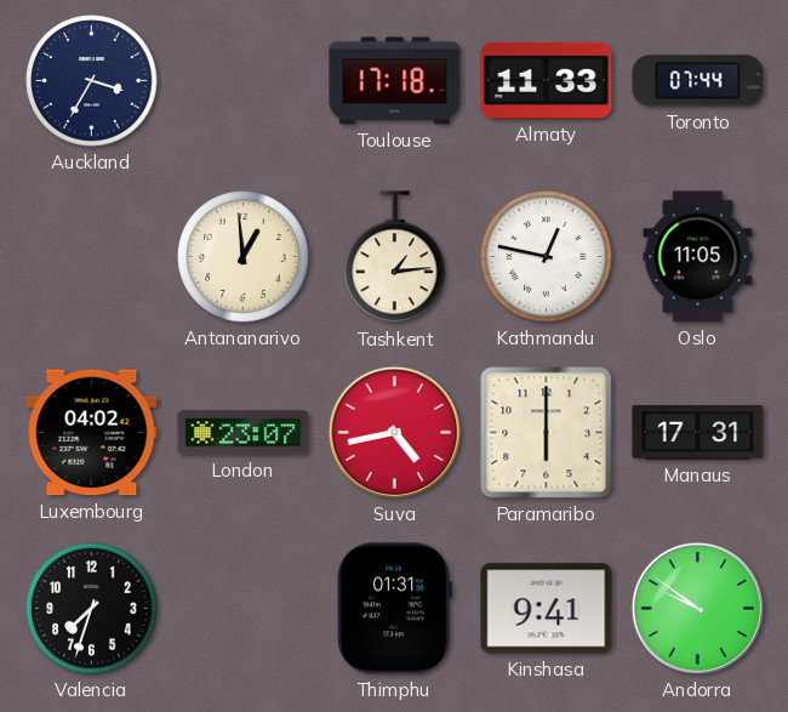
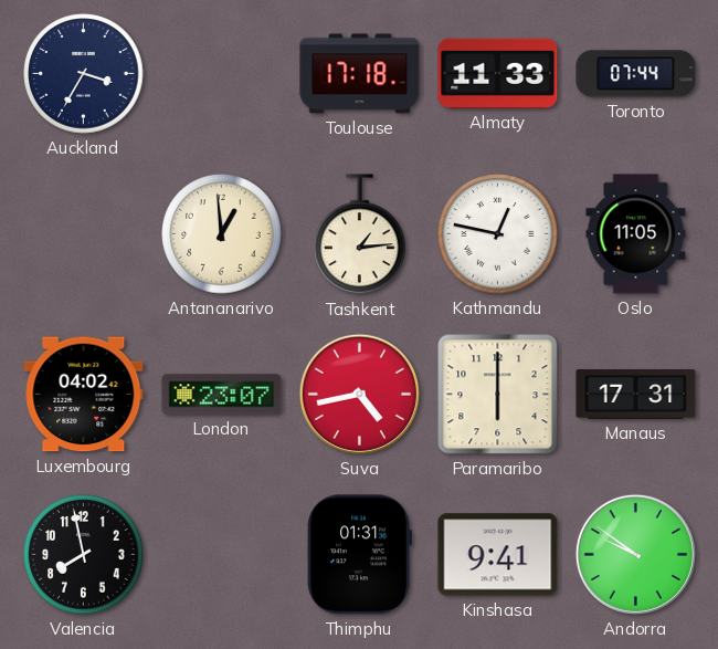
Valencia: 7:33 -> 7:58 (84, 555)
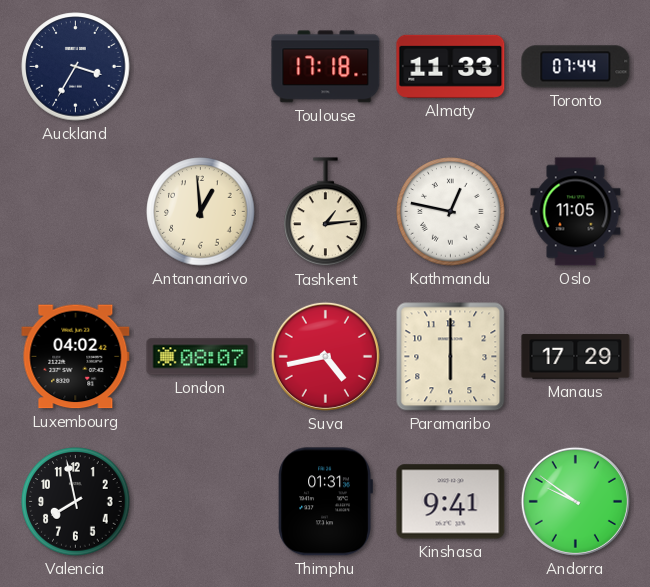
London: 23:07 -> 08:07 (201, 357)
Manaus: 17:31 -> 17:29 (576, 357)
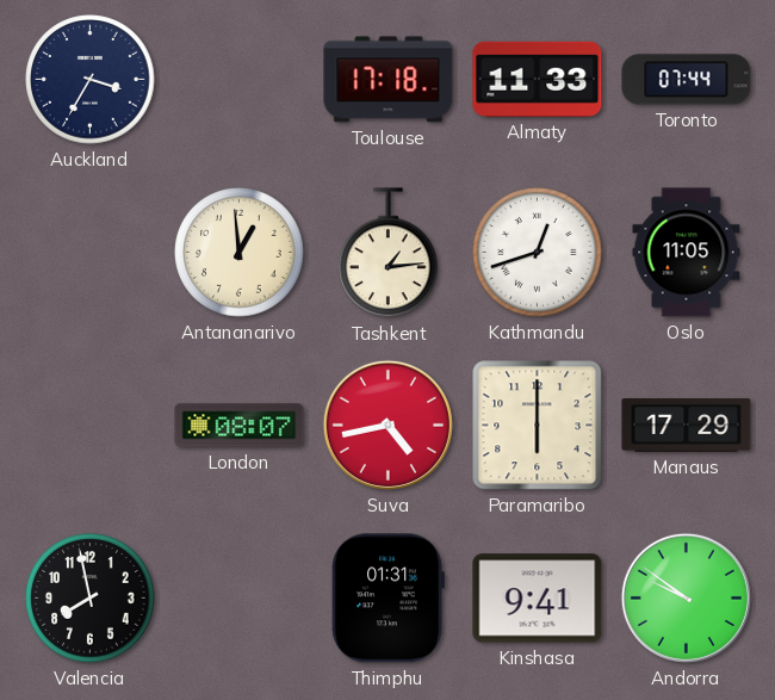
Kathmandu: 12:47 -> 12:42 (538, 253)
Luxembourg: 04:02 -> none (76, 357)
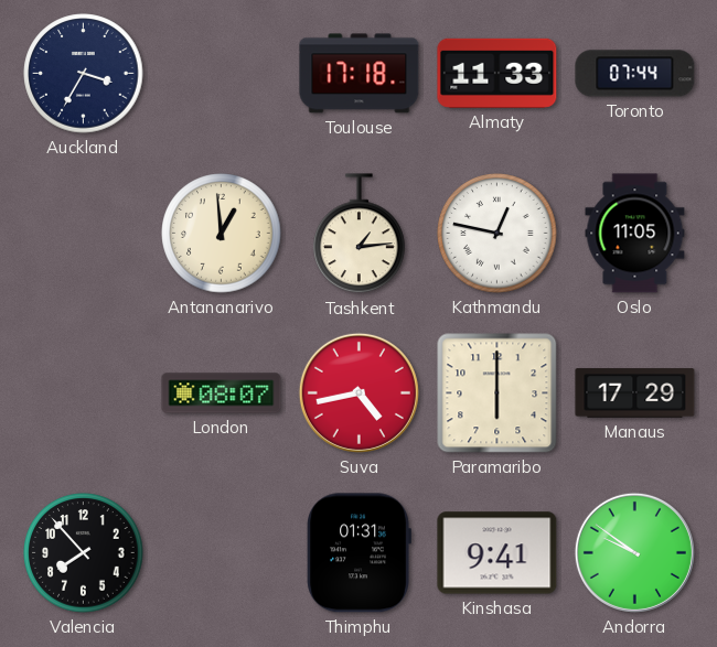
Kathmandu: 12:42 -> 12:47 (497, 234)
Valencia: 7:58 -> 7:53 (84, 553)
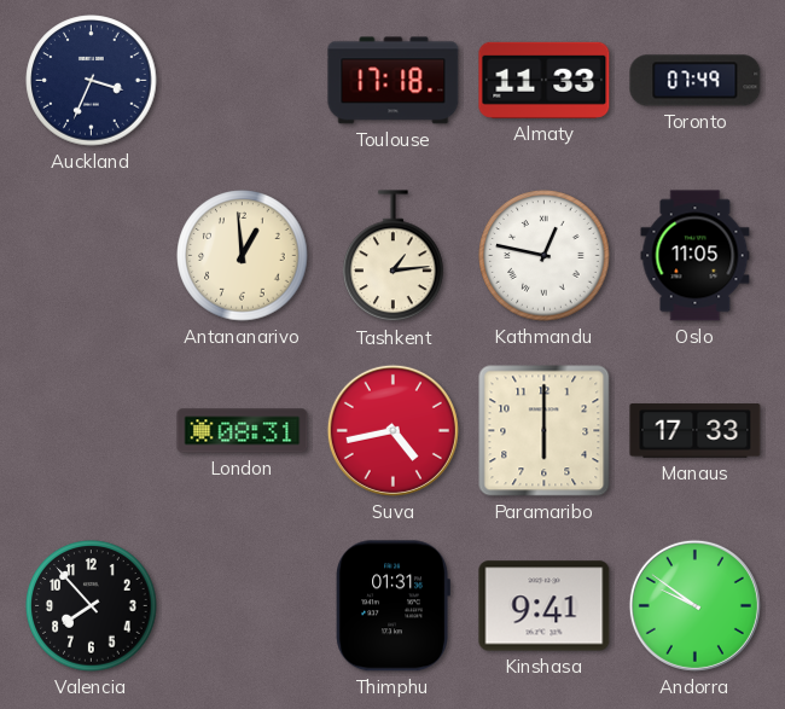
Auckland: 3:35 -> 3:34 (92, 81)
Toronto: 07:44 -> 07:49 (696, 81)
London: 08:07 -> 08:31 (243, 431)
Manaus: 17:29 -> 17:33 (696, 431)
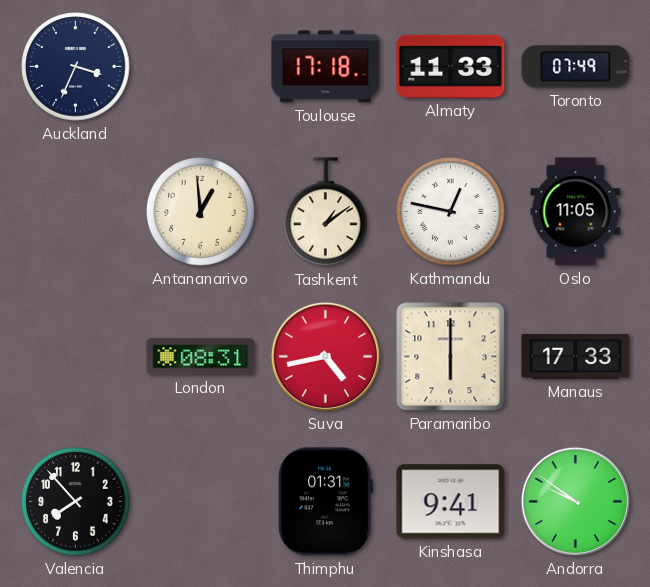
Tashkent: 1:14 -> 1:09 (326, 212)
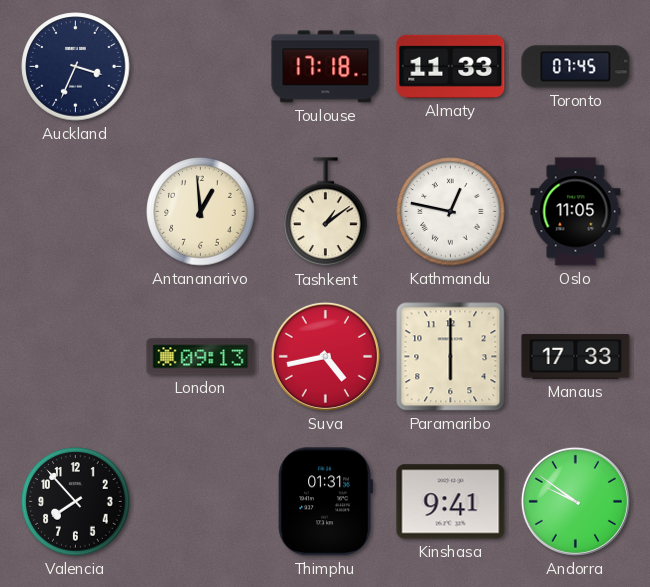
Toronto: 07:49 -> 07:45 (576, 67)
London: 08:31 -> 09:13 (201, 357)
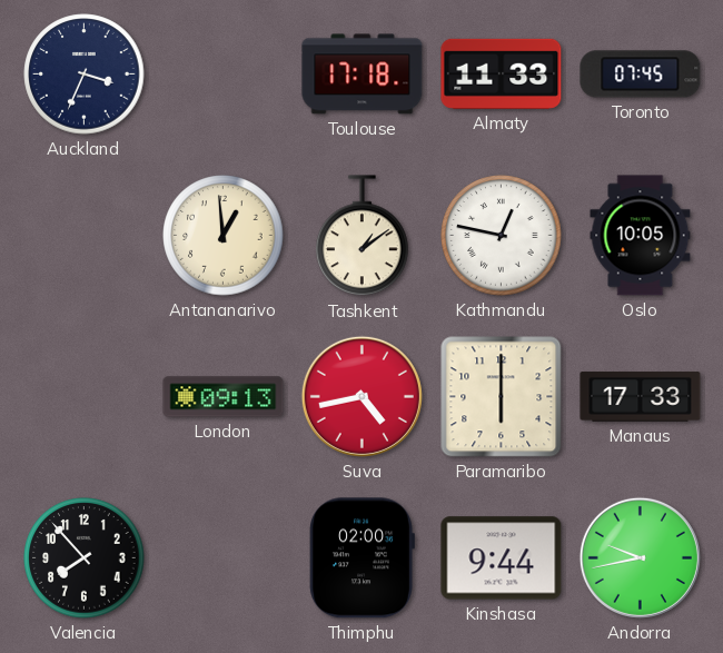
Oslo: 11:05 -> 10:05 (641, 236)
Thimphu: 01:31 -> 02:00 (361, 558)
Kinshasa: 9:41 -> 9:44 (502, 558)
Andorra: 9:51 -> 9:43 (640, 557)
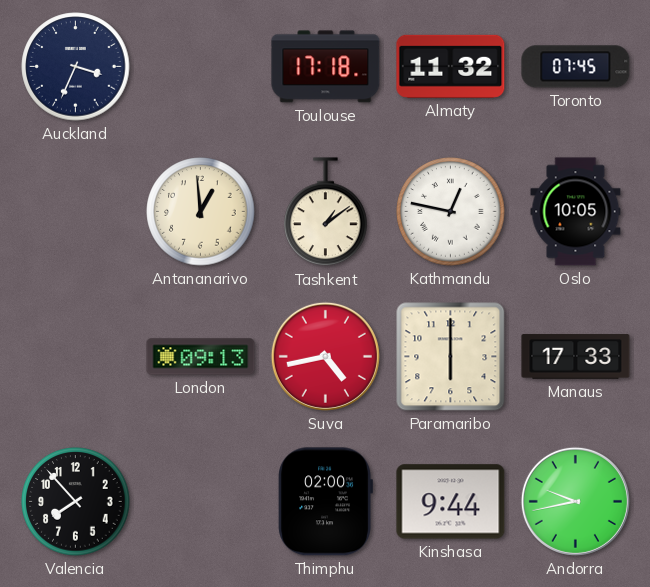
Almaty: 11:33 -> 11:32 (451, 66)
